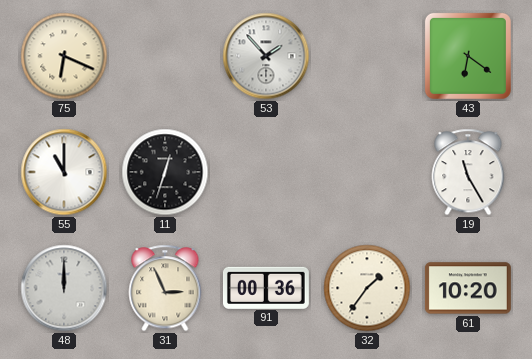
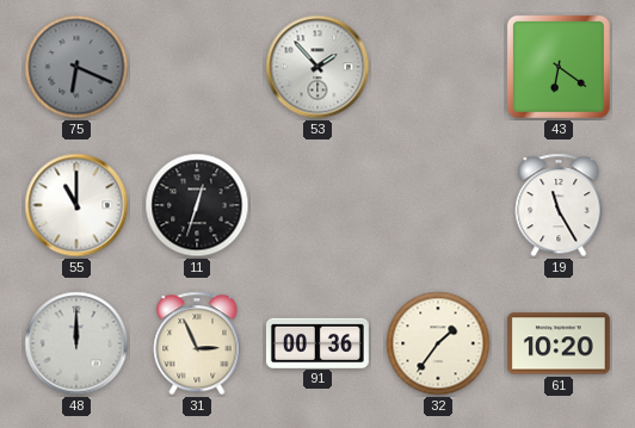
75 dial: cream -> grey (76, 67)
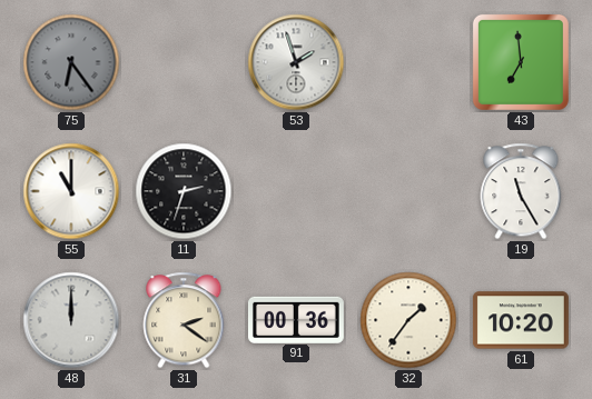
75: 6:19 -> 6:24 (71, 62)
53: 1:53 -> 1:57 (296, 62)
43: 6:21 -> 6:59 (521, 62)
11: 12:33 -> 2:33 (184, 191)
31: 2:56 -> 2:21 (184, 320)
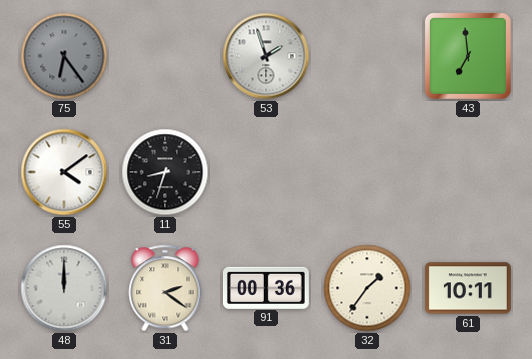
55: 11:00 -> 4:09 (64, 172)
11: 2:33 -> 8:33 (165, 172)
19: 11:25 -> none (521, 191)
61: 10:20 -> 10:11 (468, 288)
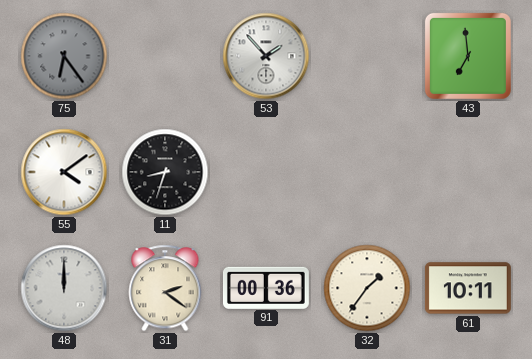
53: 1:57 -> 1:53 (266, 56)
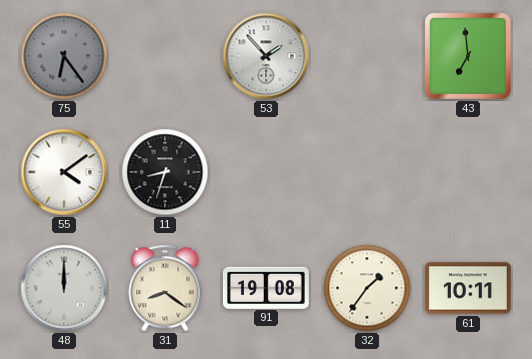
31: 2:21 -> 8:21 (165, 288)
91: 00:36 -> 19:08 (266, 287)
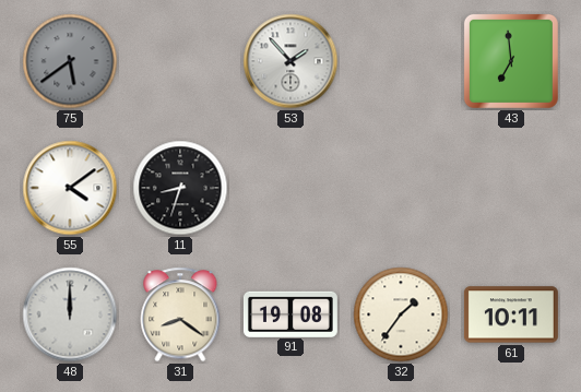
75: 6:24 -> 5:39 (70, 61)
